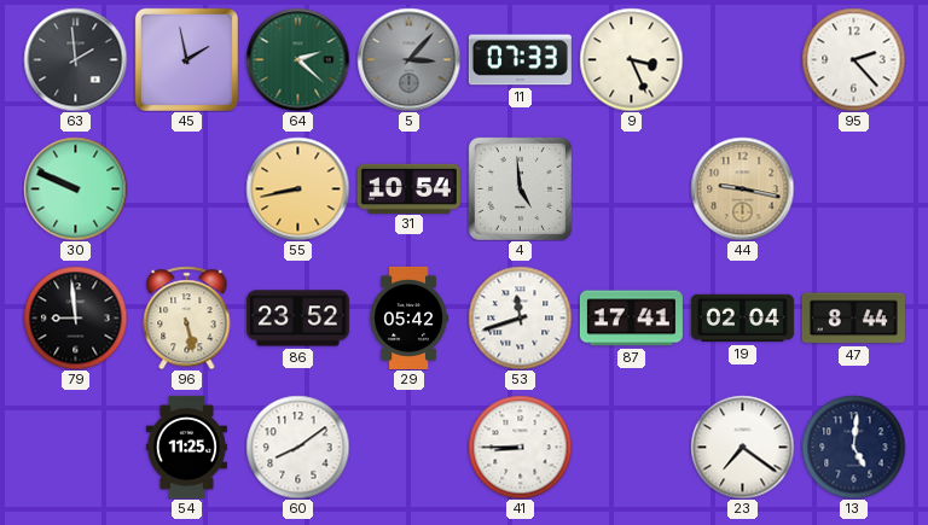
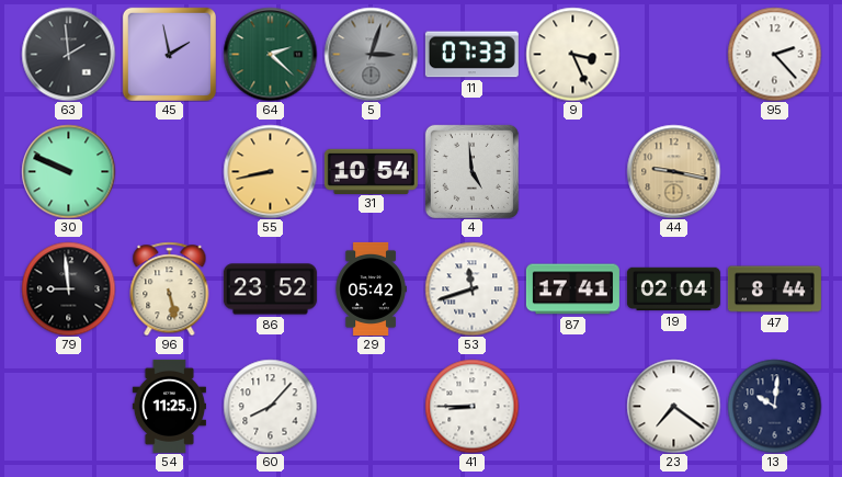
5: 3:07 -> 3:03 (371, 54)
60: 8:09 -> 8:07 (270, 406)
13: 5:01 -> 10:01 (774, 406)
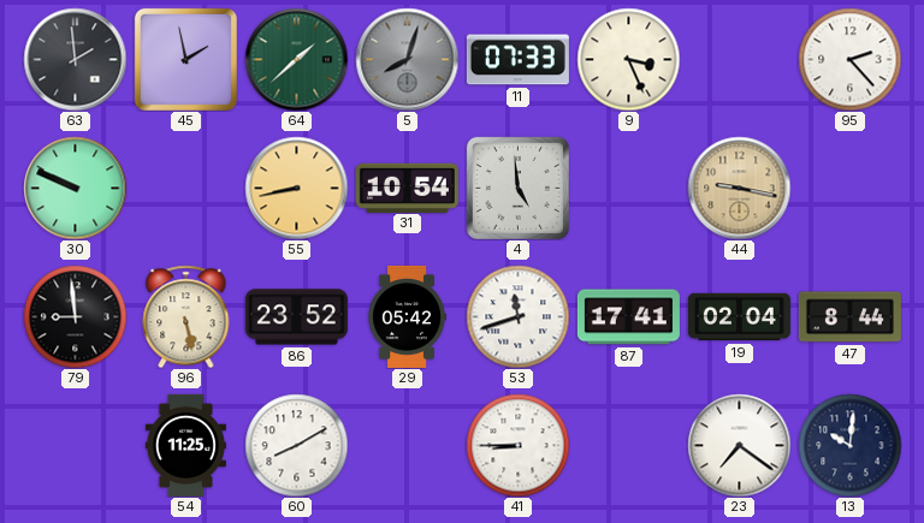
64: 2:22 -> 1:38 (296, 59)
5: 3:03 -> 8:03 (407, 59)
60: 8:07 -> 8:10 (296, 445)
